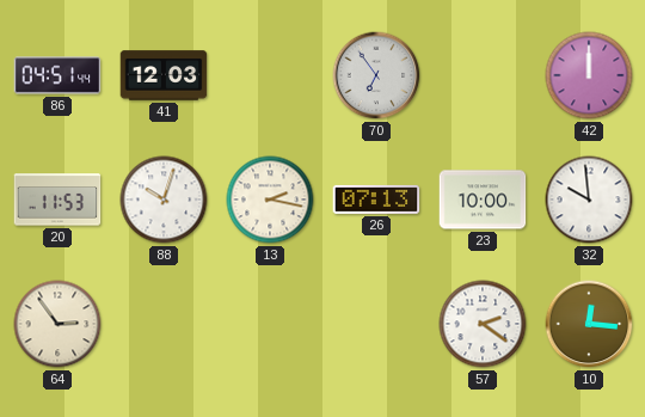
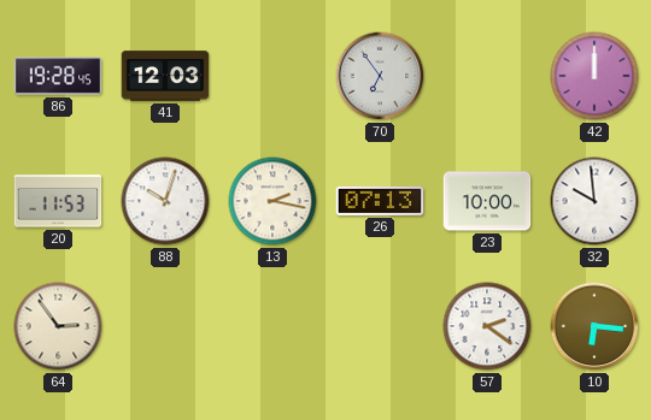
86: 04:51 -> 19:28 (58, 76)
10: 12:16 -> 6:16 (594, 326)
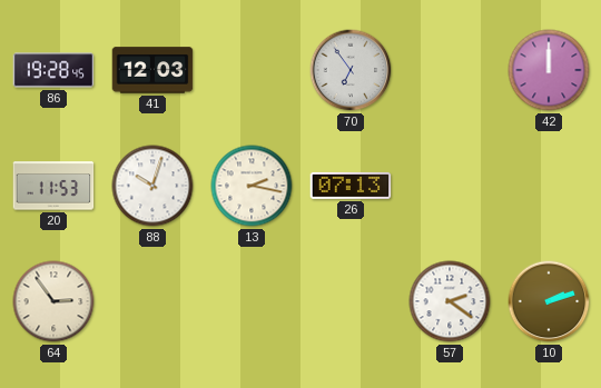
23: 10:00 -> none (487, 201)
32: 9:59 -> none (594, 201)
10: 6:16 -> 2:12 (549, 301)
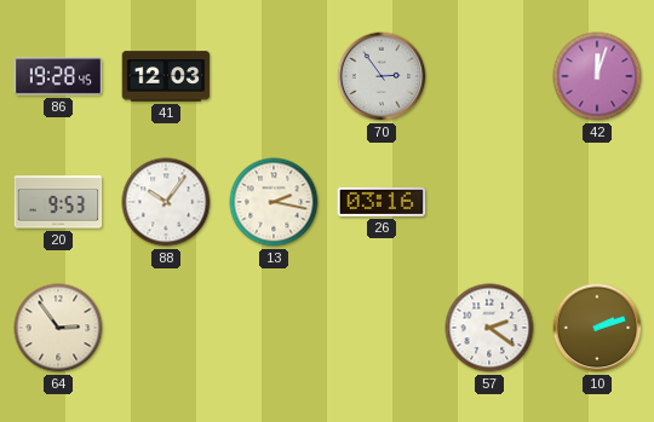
70: 6:54 -> 2:54 (381, 76)
42: 12:00 -> 12:03 (597, 76)
20: 11:53 -> 9:53 (58, 202)
88: 10:03 -> 10:06 (166, 202)
26: 07:13 -> 03:16 (381, 202)
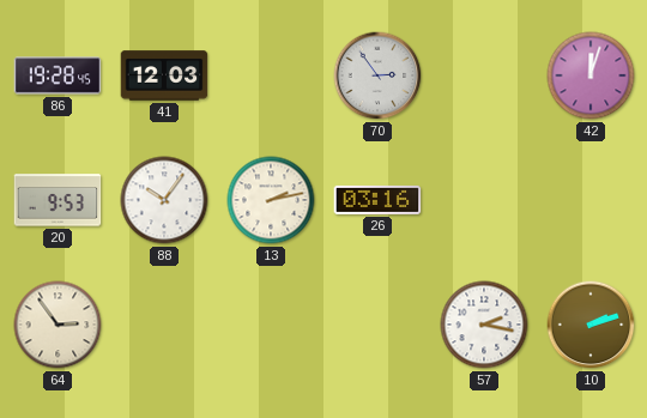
13: 2:17 -> 2:13 (271, 200)
57: 2:21 -> 2:17 (484, 325)
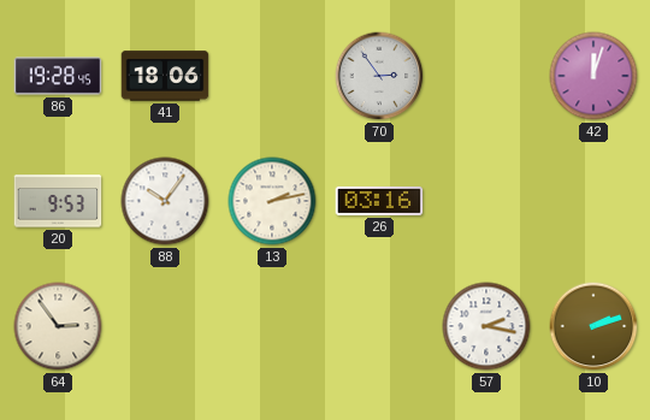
41: 12:03 -> 18:06 (165, 76)
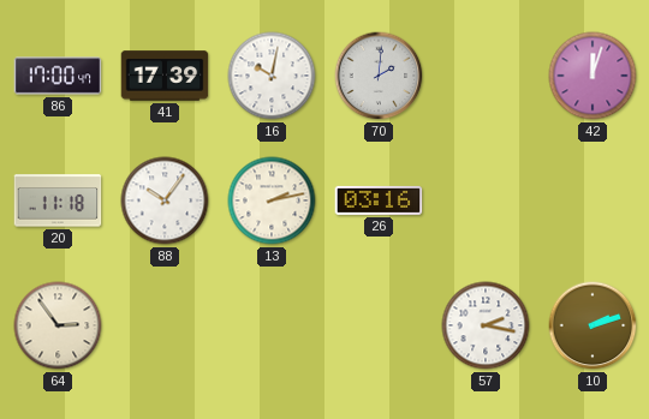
86: 19:28 -> 17:00 (58, 76)
41: 18:06 -> 17:39 (165, 76)
16: none -> 10:02 (272, 76)
70: 2:54 -> 2:01 (379, 76)
20: 9:53 -> 11:18 (58, 200)
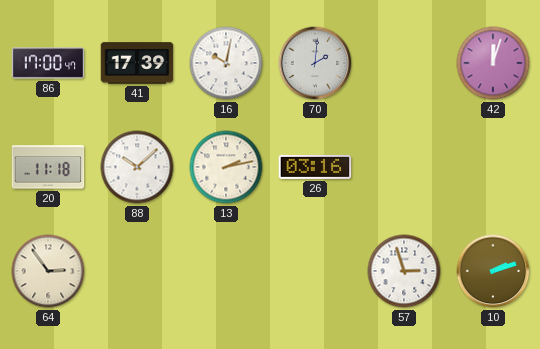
88: 10:06 -> 10:08 (137, 167)
57: 2:17 -> 2:57 (404, 271)
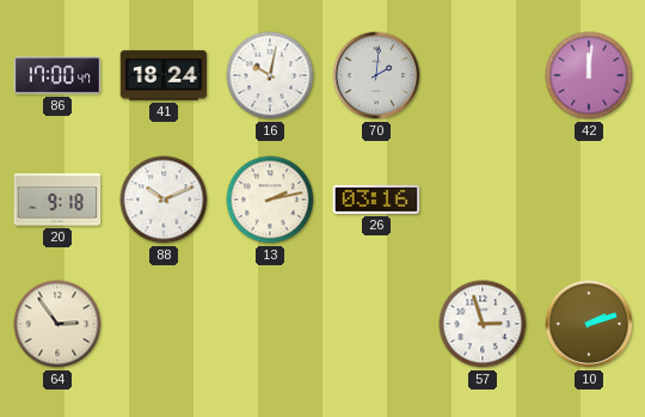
41: 17:39 -> 18:24 (164, 75)
42: 12:03 -> 12:01 (589, 75)
20: 11:18 -> 9:18 (57, 200)
88: 10:08 -> 10:11 (164, 200)
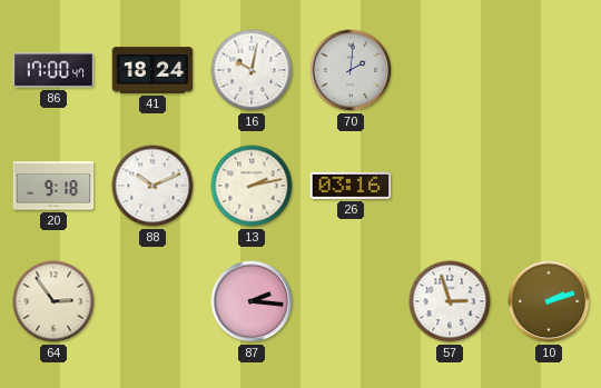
42: 12:01 -> none (589, 75)
87: none -> 2:16 (252, 301)
